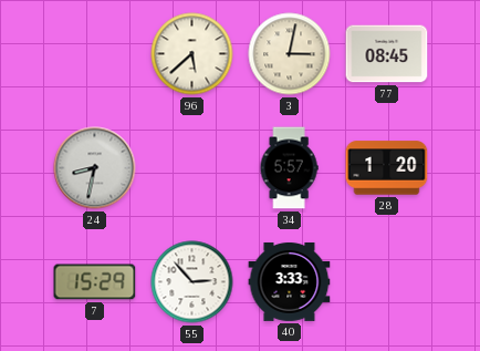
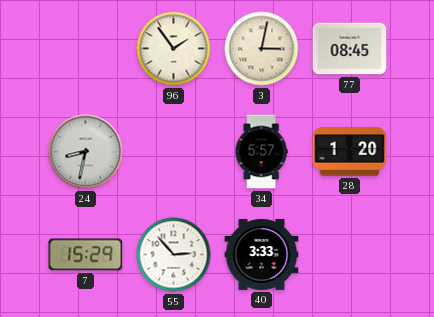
96: 5:38 -> 1:54 (174, 49)
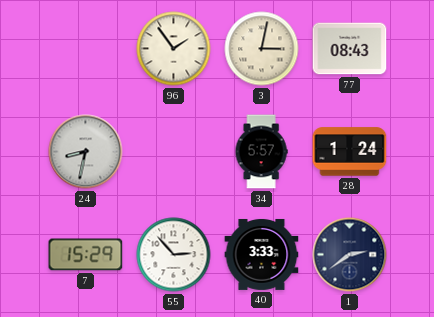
77: 08:45 -> 08:43 (350, 49)
28: 1:20 -> 1:24 (350, 152)
1: none -> 2:39 (350, 255)
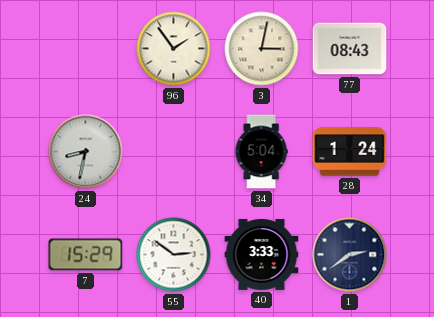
34: 5:57 -> 5:04 (261, 152)
55: 2:53 -> 2:51 (174, 255)
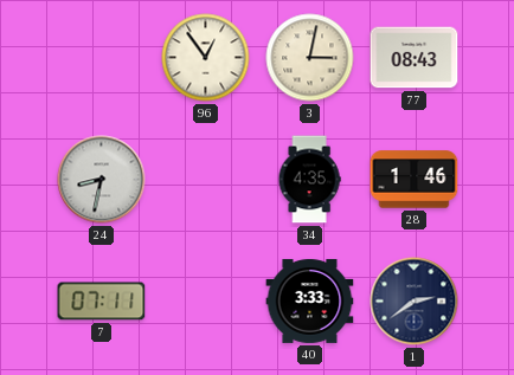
96: 1:54 -> 12:54 (206, 58)
34: 5:04 -> 4:35 (309, 180)
28: 1:24 -> 1:46 (415, 180)
7: 15:29 -> 07:11 (102, 302)
55: 2:51 -> none (174, 255)
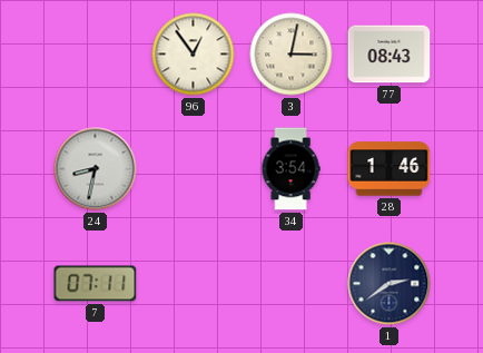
34: 4:35 -> 3:54 (290, 169)
40: 3:33 -> none (310, 300)
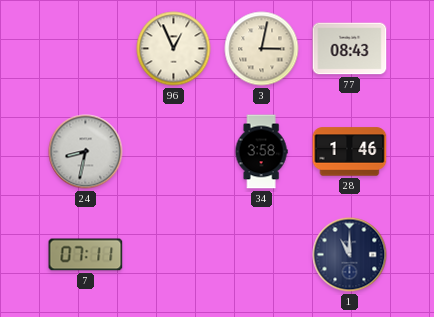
96: 12:54 -> 12:56 (174, 49)
34: 3:54 -> 3:58 (261, 152)
1: 2:39 -> 11:00 (350, 255)
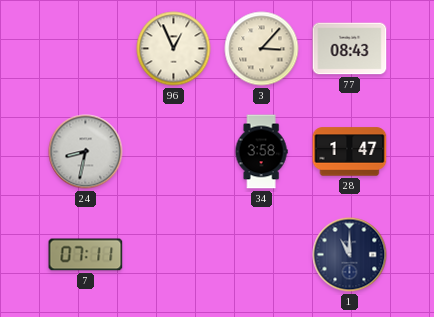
3: 3:02 -> 3:07 (262, 49)
28: 1:46 -> 1:47 (350, 152)
